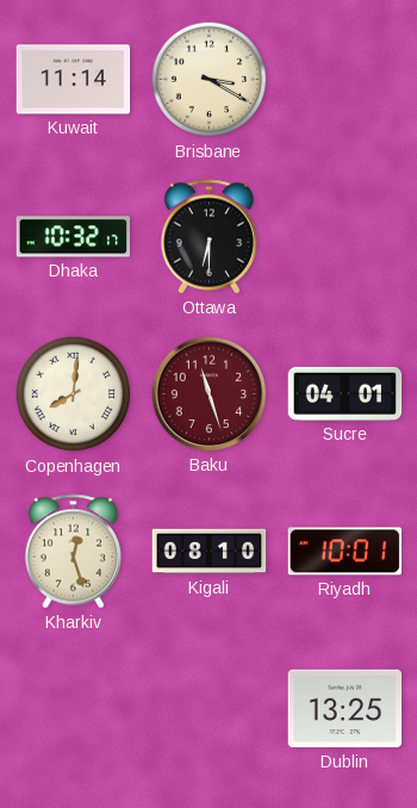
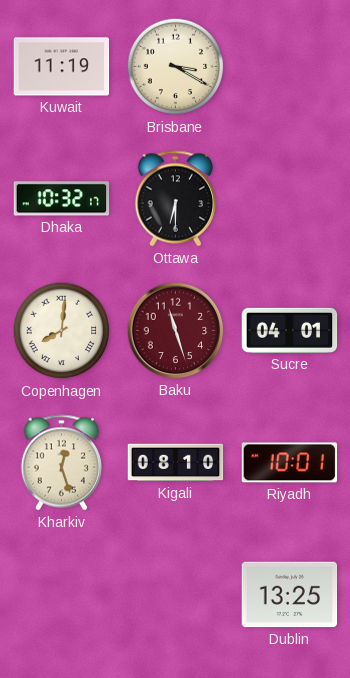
Kuwait: 11:14 -> 11:19 (62, 67)
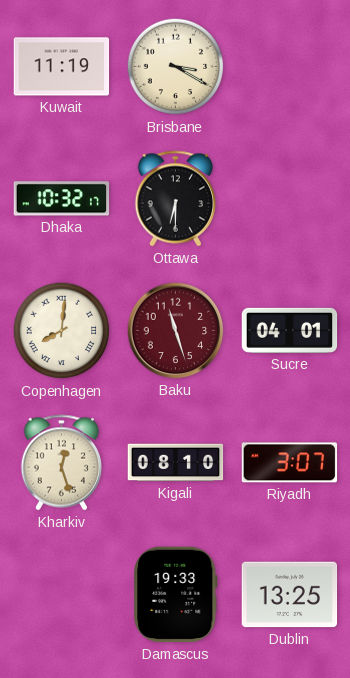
Riyadh: 10:01 -> 3:07 (290, 463)
Damascus: none -> 19:33 (176, 595)
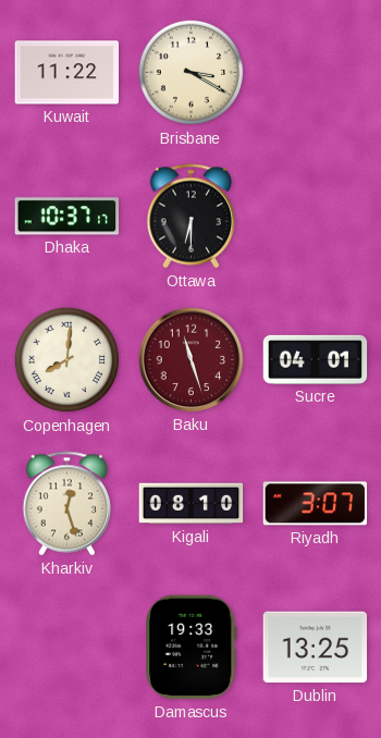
Kuwait: 11:19 -> 11:22 (67, 73)
Dhaka: 10:32 -> 10:37 (67, 217)
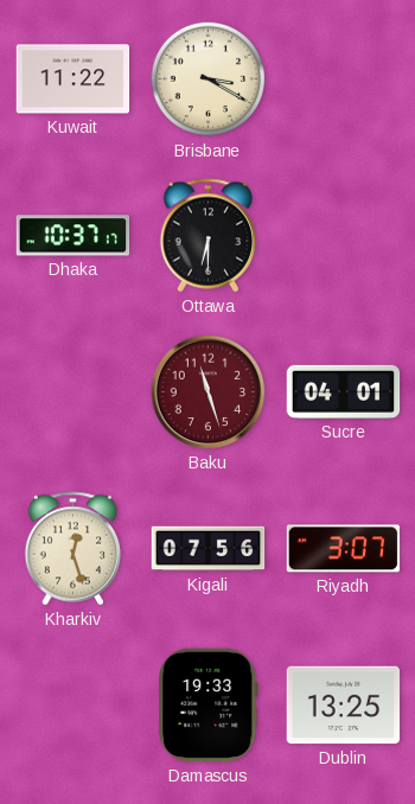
Copenhagen: 8:01 -> none (67, 360)
Kigali: 08:10 -> 07:56 (209, 549)
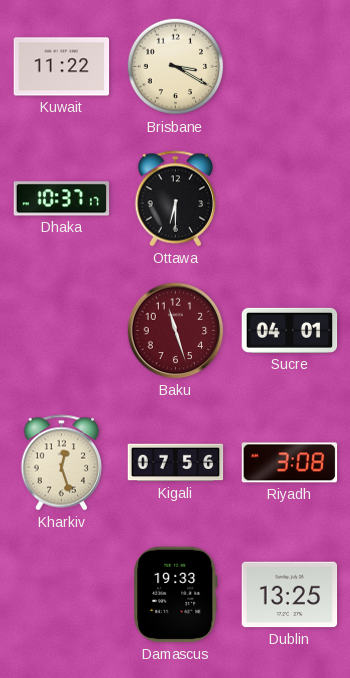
Riyadh: 3:07 -> 3:08 (290, 463)
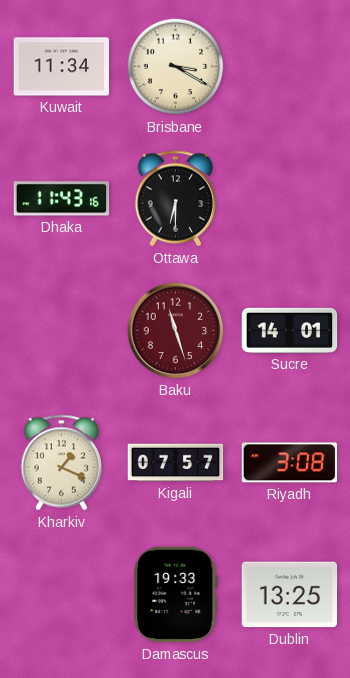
Kuwait: 11:22 -> 11:34 (62, 67)
Dhaka: 10:37 -> 11:43 (62, 199)
Sucre: 04:01 -> 14:01 (290, 330)
Kharkiv: 12:27 -> 1:19 (62, 463)
Kigali: 07:56 -> 07:57 (176, 463)
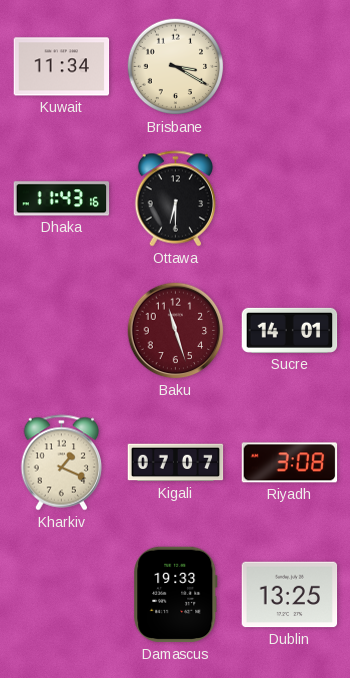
Kigali: 07:57 -> 07:07 (176, 463)
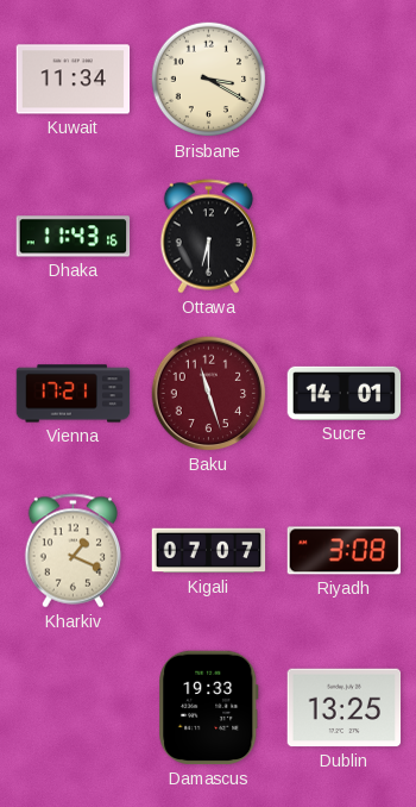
Vienna: none -> 17:21 (74, 394)
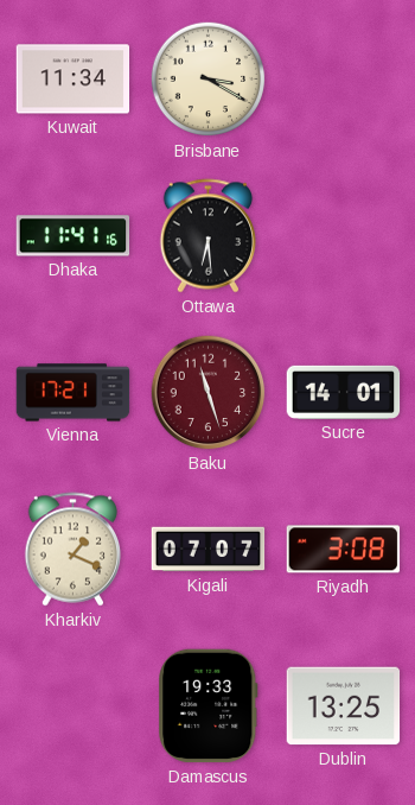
Dhaka: 11:43 -> 11:41 (74, 236)
Ottawa: 6:30 -> 6:29 (209, 236)
